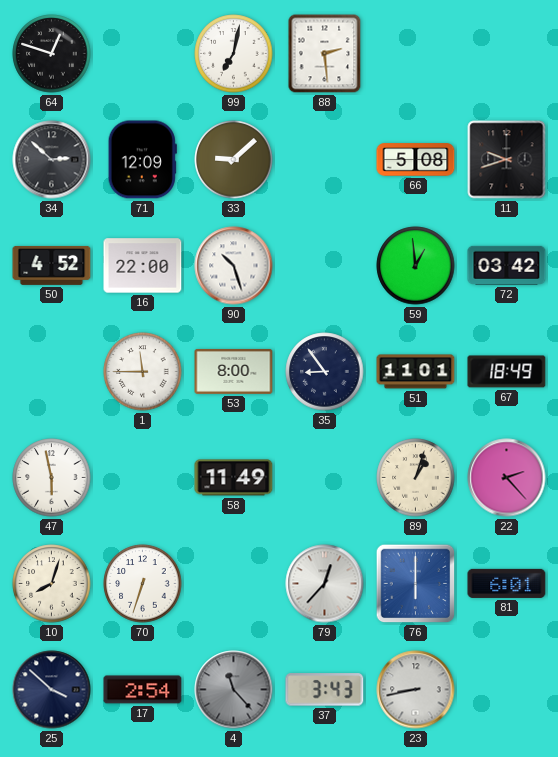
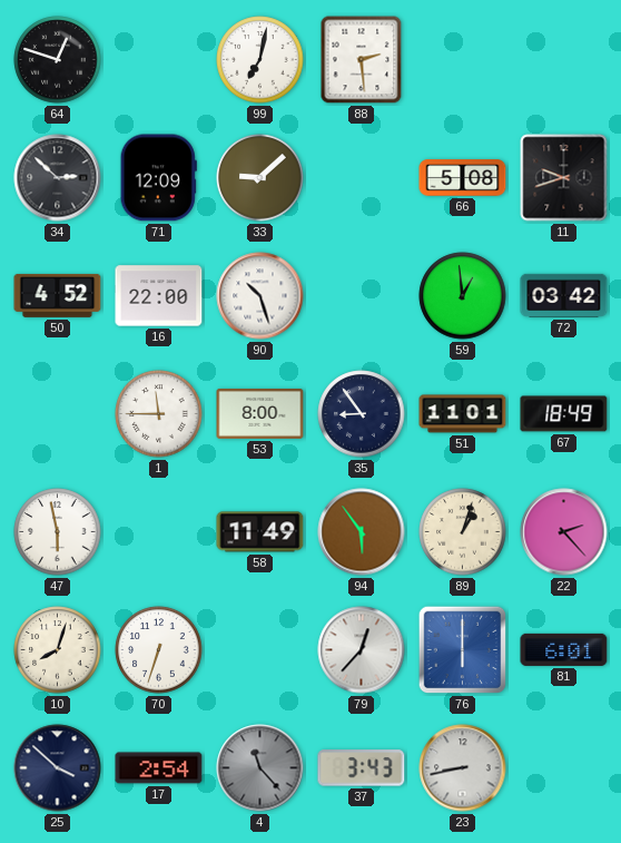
94: none -> 5:54 (362, 532)
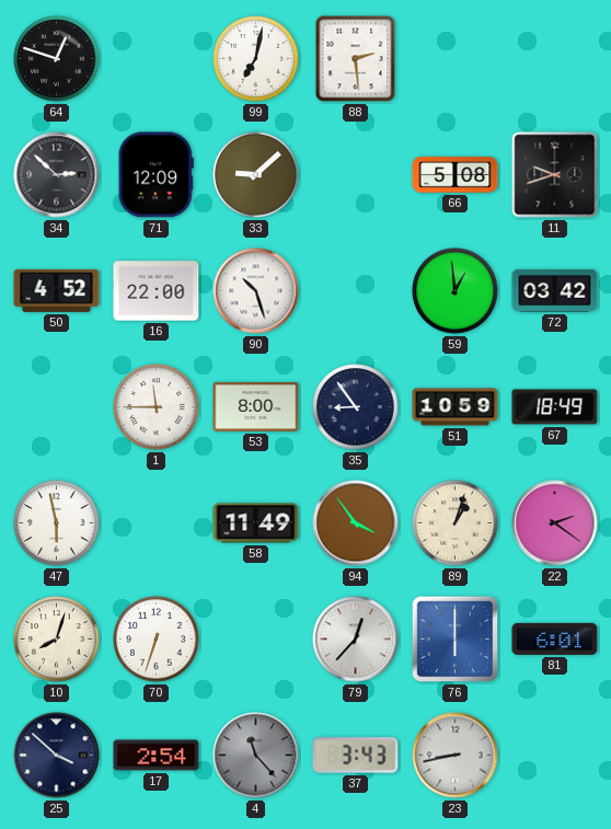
51: 11:01 -> 10:59 (456, 407)
94: 5:54 -> 3:54 (356, 523)
22: 2:23 -> 2:21 (555, 523)
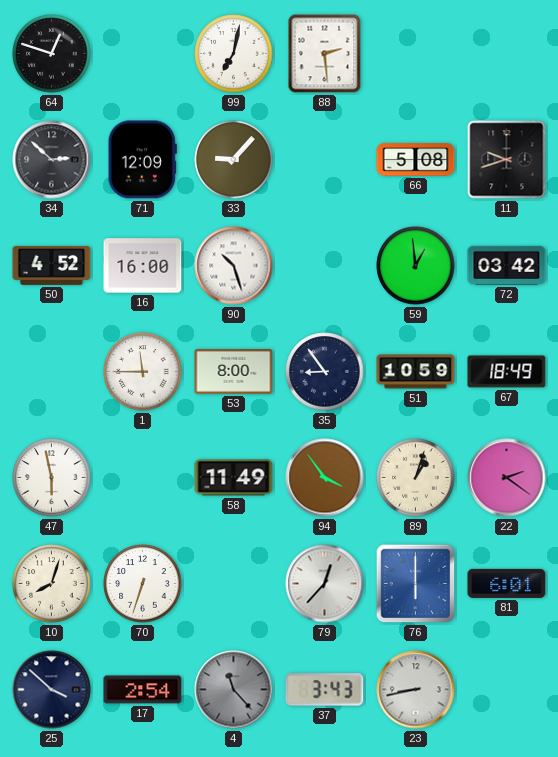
33: 9:08 -> 9:07 (234, 160)
16: 22:00 -> 16:00 (143, 266)
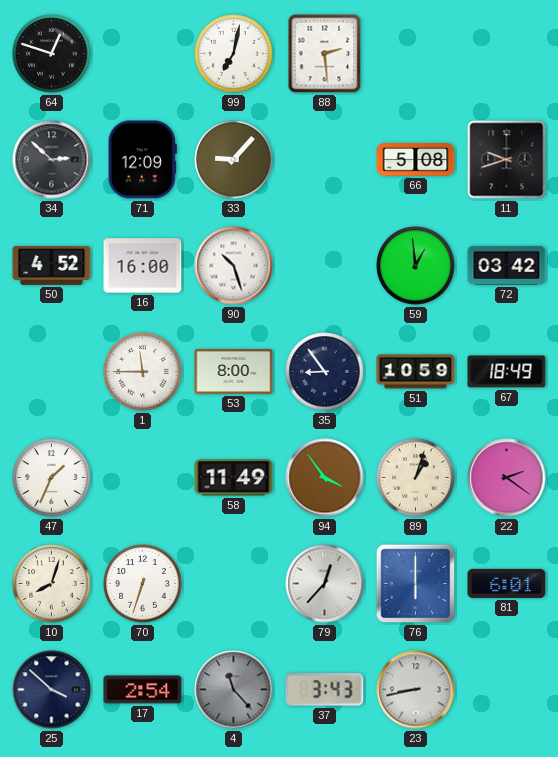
47: 5:58 -> 1:34 (52, 478)
